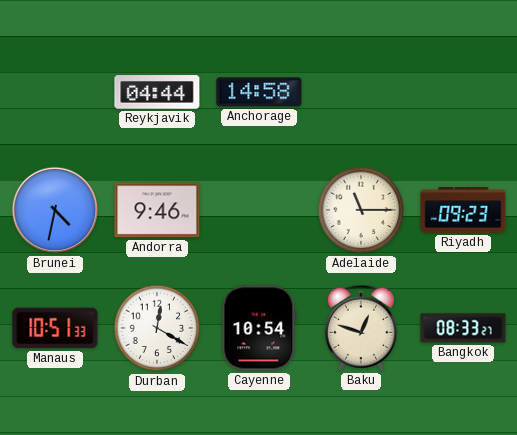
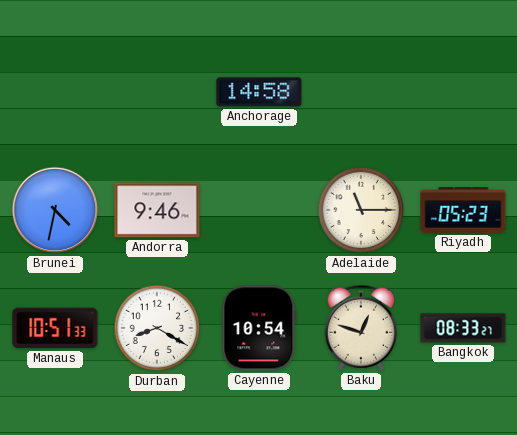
Reykjavik: 04:44 -> none (157, 92)
Riyadh: 09:23 -> 05:23 (463, 210)
Durban: 12:20 -> 8:20 (157, 328)
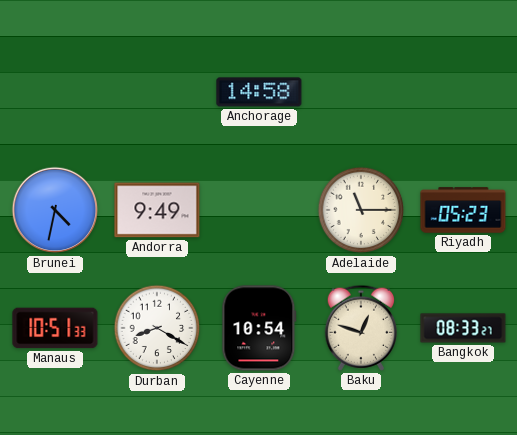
Andorra: 9:46 -> 9:49 (157, 210)
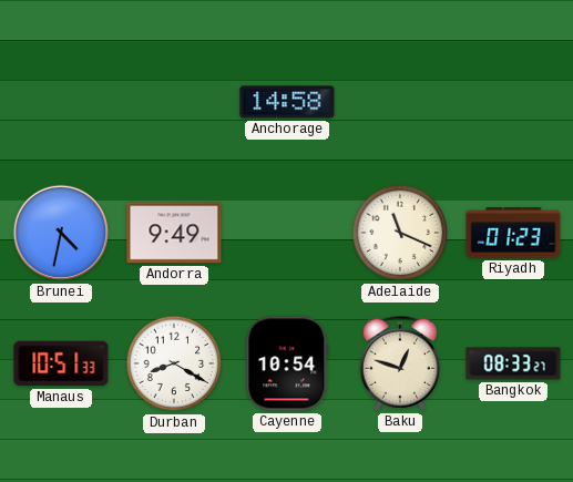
Adelaide: 11:15 -> 11:19 (400, 233)
Riyadh: 05:23 -> 01:23 (513, 233)
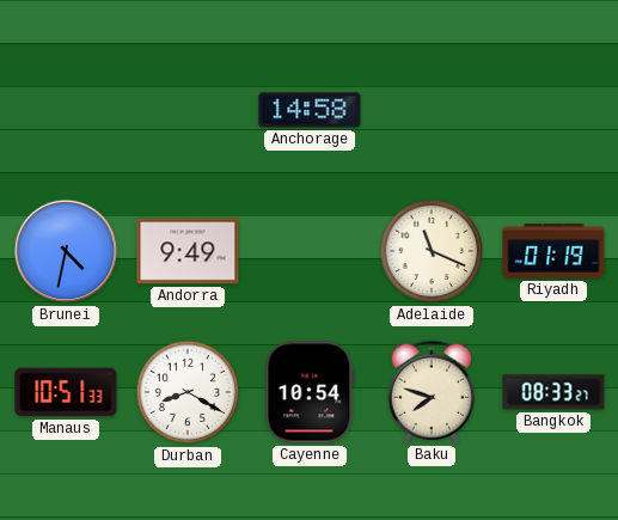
Riyadh: 01:23 -> 01:19 (553, 251)
Baku: 12:48 -> 7:48 (430, 392)
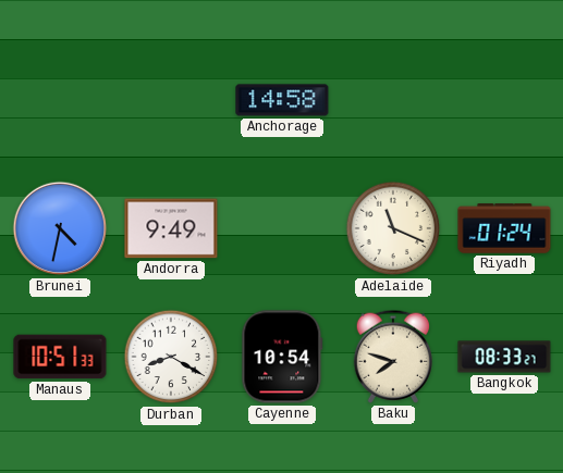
Riyadh: 01:19 -> 01:24 (504, 228)
